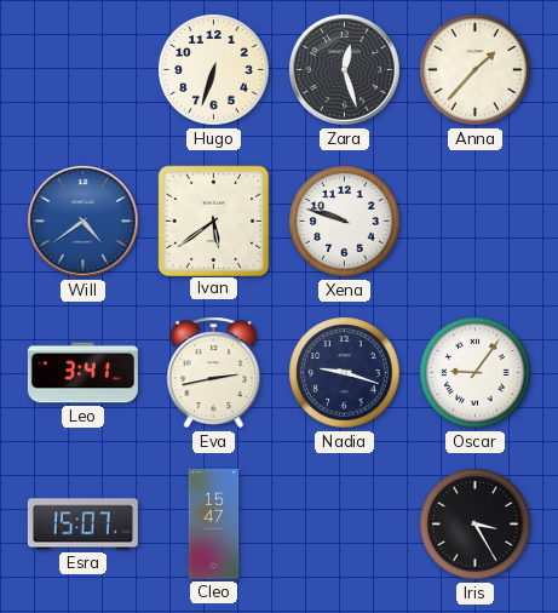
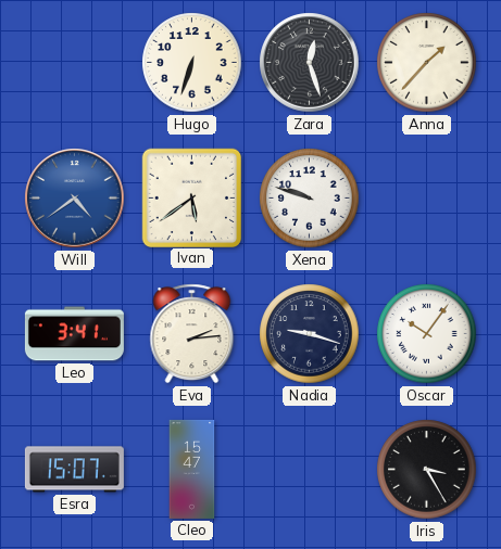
Eva: 2:43 -> 2:14 (192, 334)
Oscar: 9:06 -> 10:06 (427, 334)
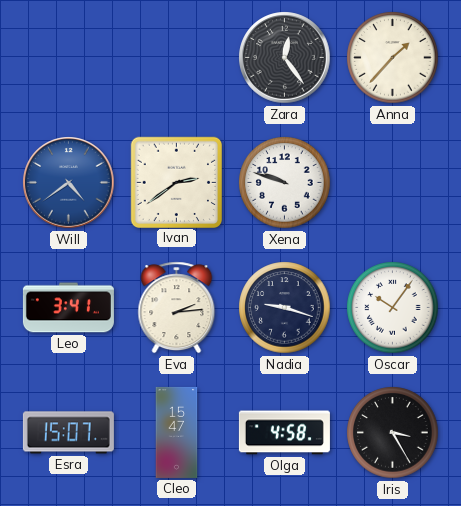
Hugo: 6:33 -> none (192, 63)
Zara: 12:27 -> 12:24 (285, 58)
Ivan: 5:39 -> 2:39 (176, 182)
Olga: none -> 4:58 (284, 433)
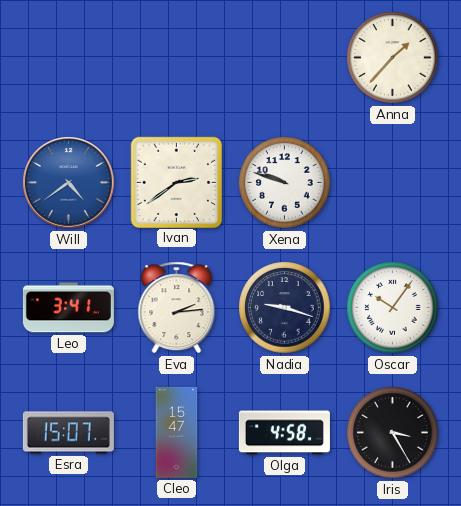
Zara: 12:24 -> none (285, 58)
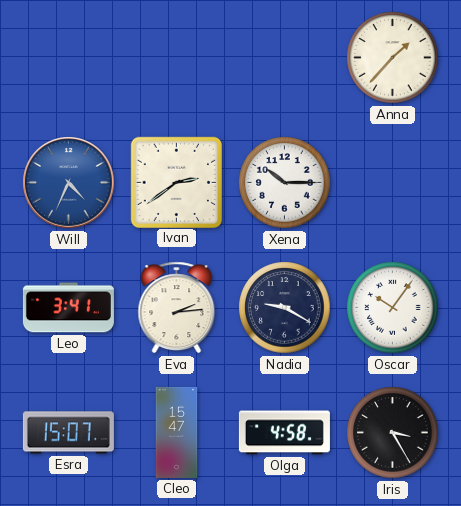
Will: 4:39 -> 4:34 (69, 183)
Xena: 9:48 -> 10:15 (285, 183)
Nadia: 9:18 -> 9:20 (285, 308)
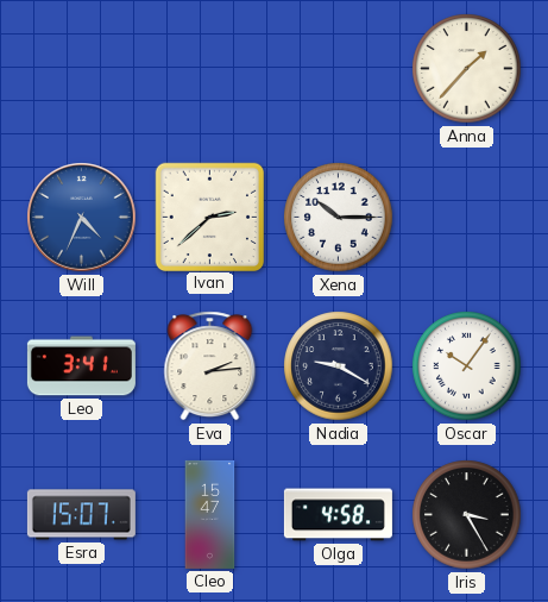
Ivan: 2:39 -> 2:38 (209, 217)
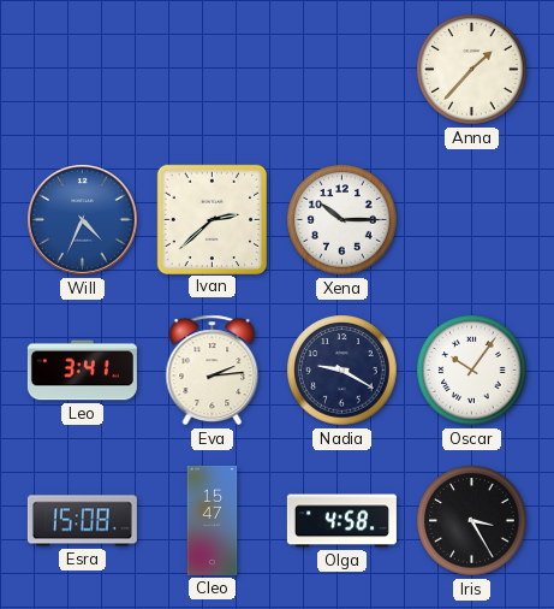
Esra: 15:07 -> 15:08 (82, 521)
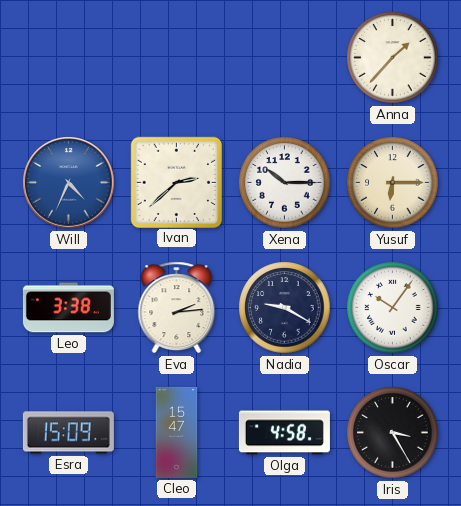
Yusuf: none -> 6:15 (393, 183)
Leo: 3:41 -> 3:38 (68, 308)
Esra: 15:08 -> 15:09 (68, 433)
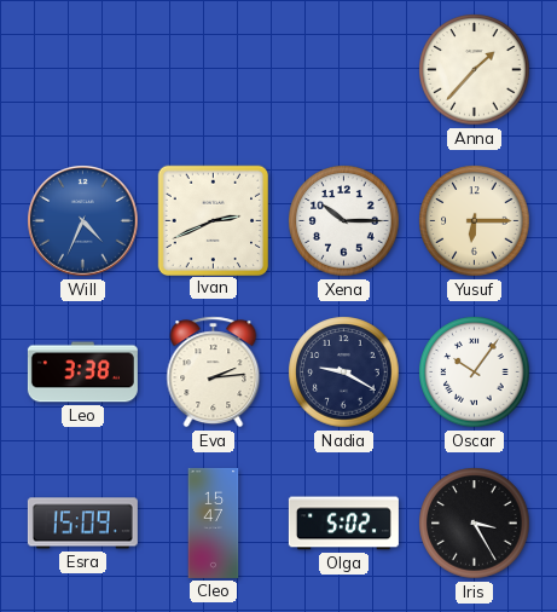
Ivan: 2:38 -> 2:41 (213, 220)
Olga: 4:58 -> 5:02 (343, 524)
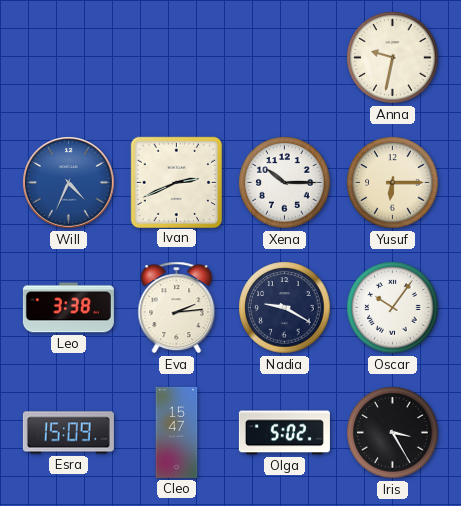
Anna: 1:37 -> 9:32 (393, 58)
